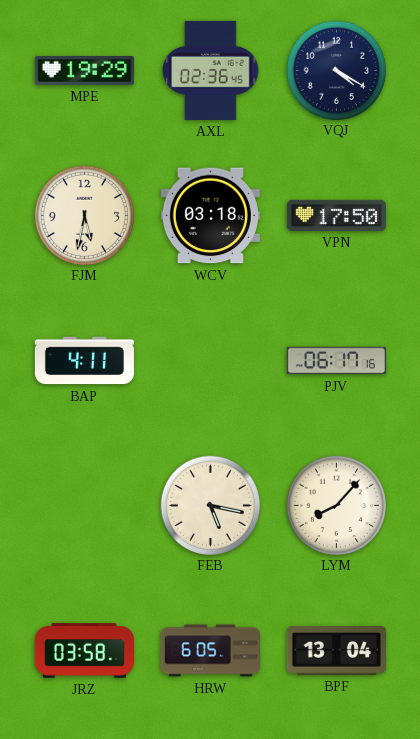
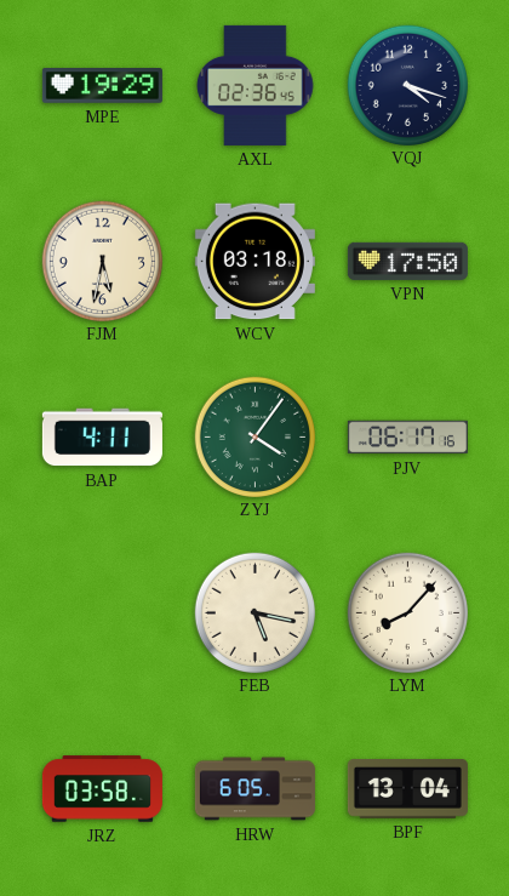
VQJ: 4:20 -> 4:18 (407, 85)
ZYJ: none -> 4:06 (254, 436)
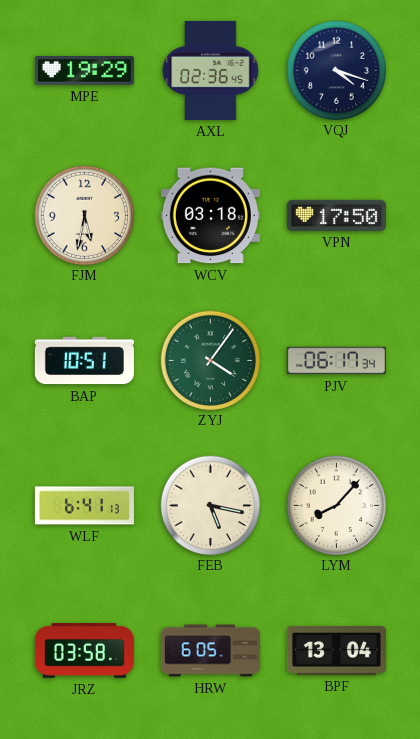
BAP: 4:11 -> 10:51 (84, 361)
PJV: 06:17:16 -> 06:17:34 (336, 361)
WLF: none -> 6:41 (84, 506)
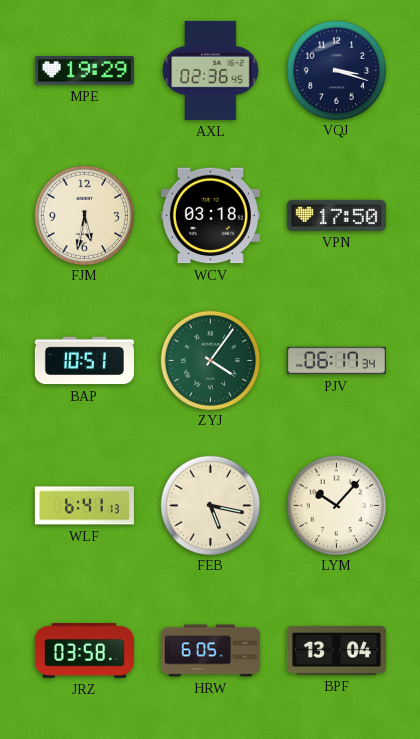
VQJ: 4:18 -> 3:18 (336, 70)
LYM: 8:07 -> 10:07 (336, 505)
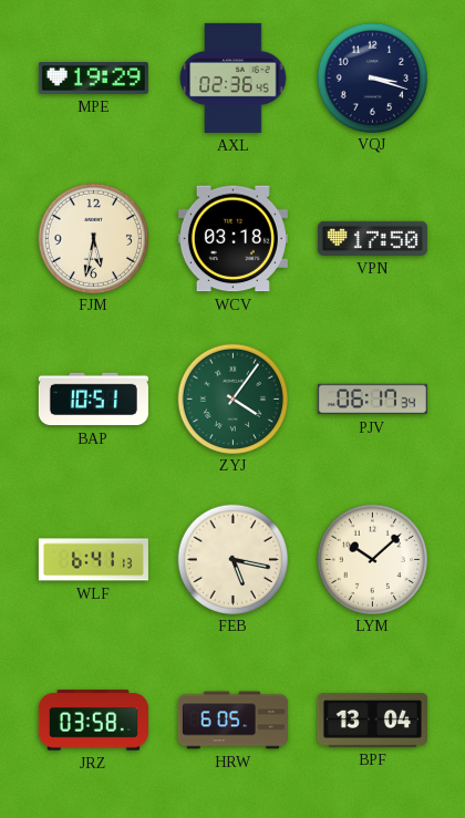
LYM: 10:07 -> 10:08 (372, 559)
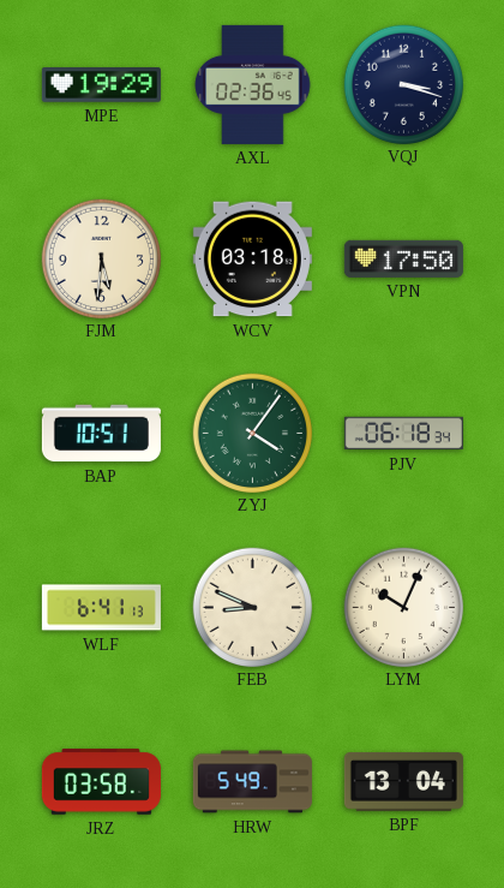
FJM: 5:32 -> 5:31 (101, 258)
PJV: 06:17 -> 06:18 (403, 434)
FEB: 5:17 -> 8:49 (252, 607)
LYM: 10:08 -> 10:04 (403, 607)
HRW: 6:05 -> 5:49 (252, 782)
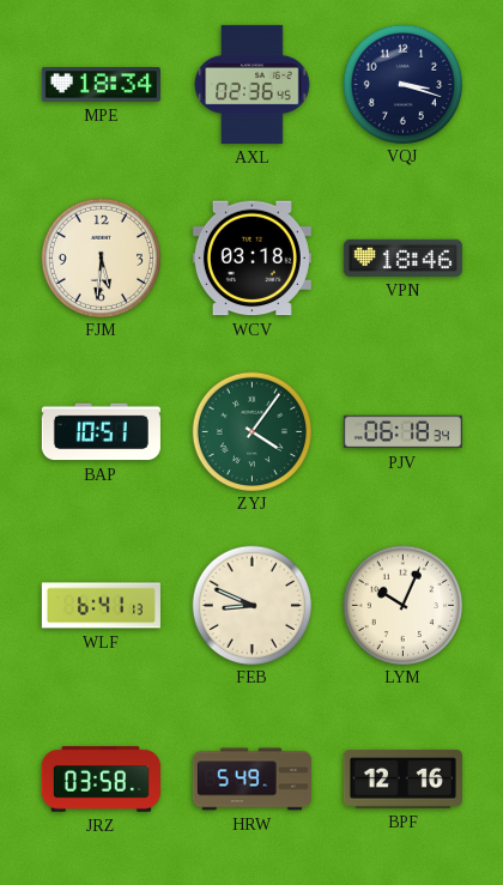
MPE: 19:29 -> 18:34 (101, 85)
VPN: 17:50 -> 18:46 (402, 257)
BPF: 13:04 -> 12:16 (402, 780)
